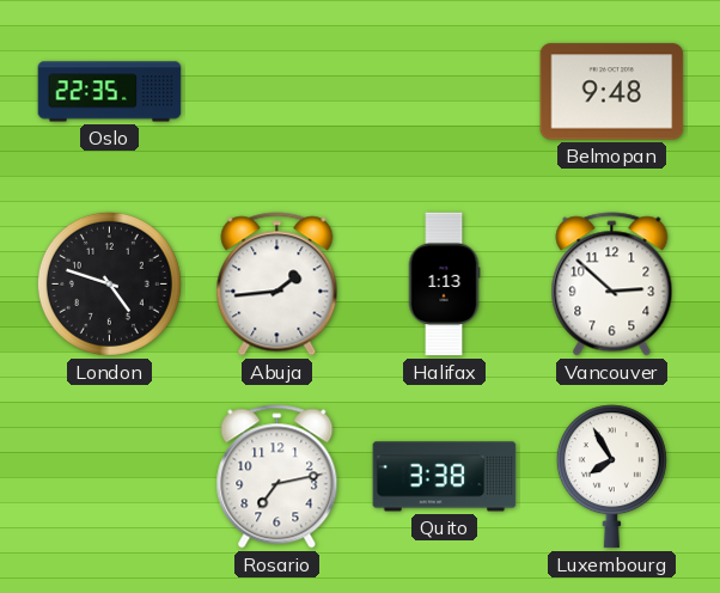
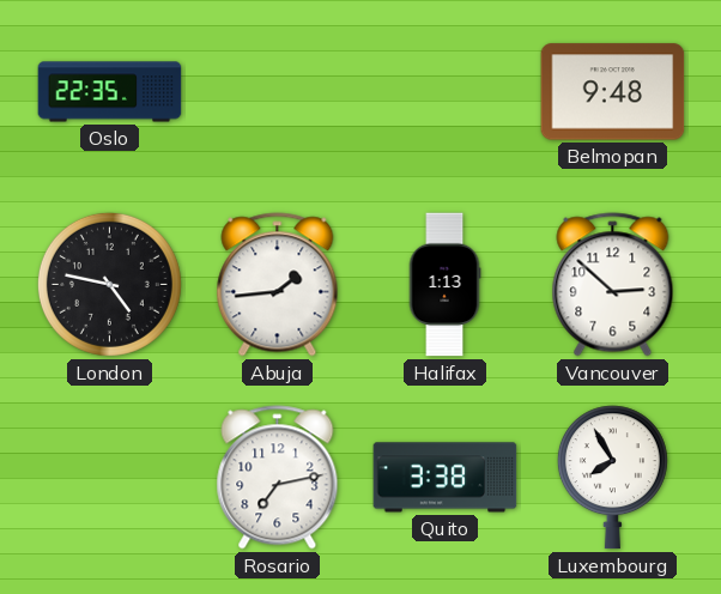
London: 4:48 -> 4:47 (109, 284)
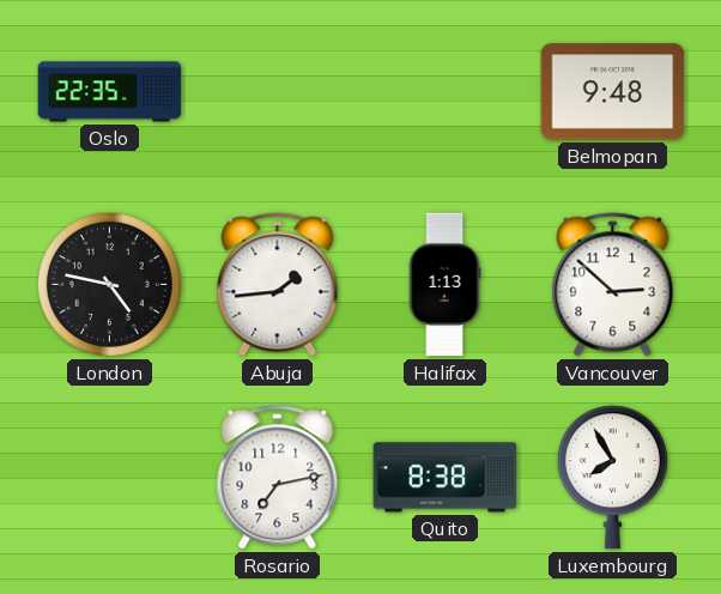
Quito: 3:38 -> 8:38 (446, 478)
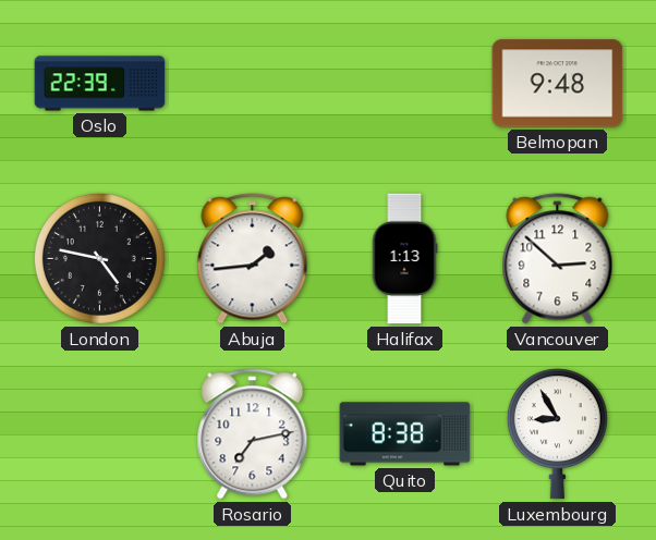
Oslo: 22:35 -> 22:39 (100, 84)
Luxembourg: 7:55 -> 8:55 (557, 434)
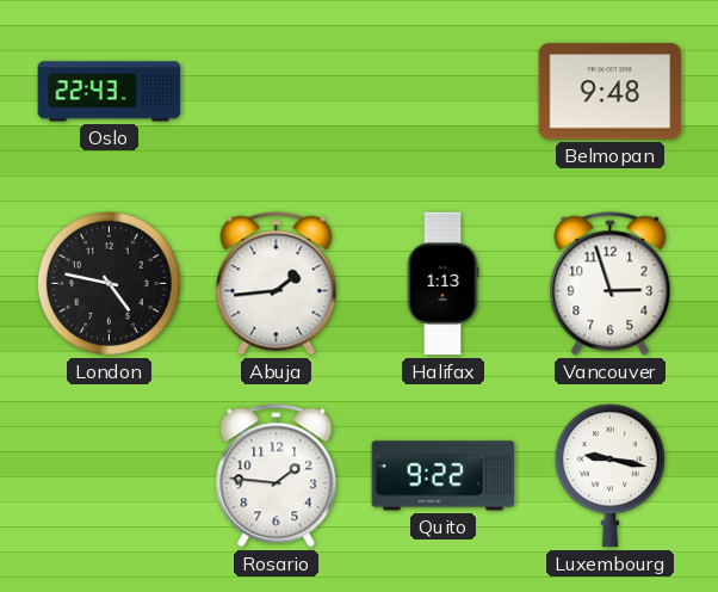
Oslo: 22:39 -> 22:43 (110, 92)
Vancouver: 2:52 -> 2:57 (611, 284)
Rosario: 7:13 -> 1:46 (277, 476)
Quito: 8:38 -> 9:22 (444, 476)
Luxembourg: 8:55 -> 9:17 (609, 476)
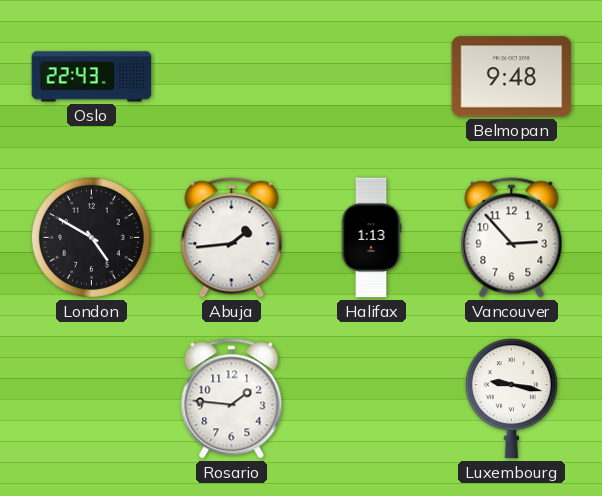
London: 4:47 -> 4:50 (91, 237)
Vancouver: 2:57 -> 2:53 (512, 238)
Quito: 9:22 -> none (444, 476)
